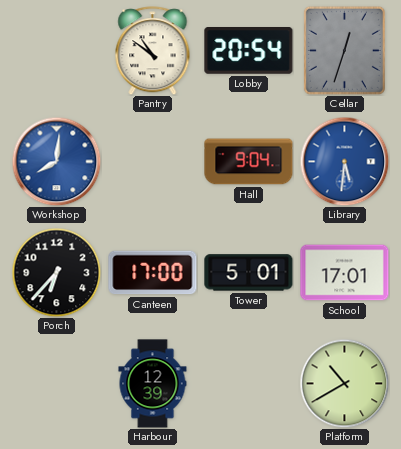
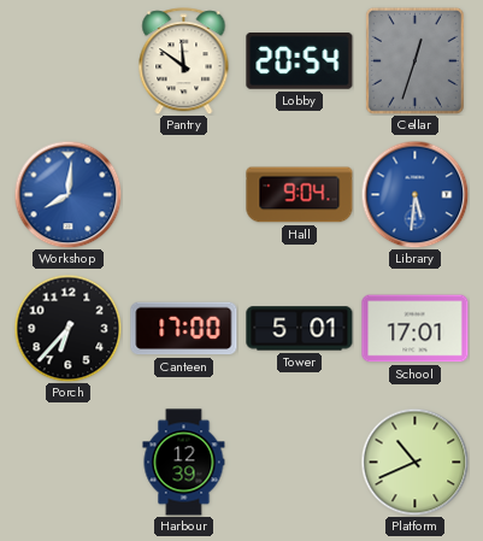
Pantry: 10:51 -> 11:51 (184, 61)
Platform: 10:40 -> 10:41 (414, 461)
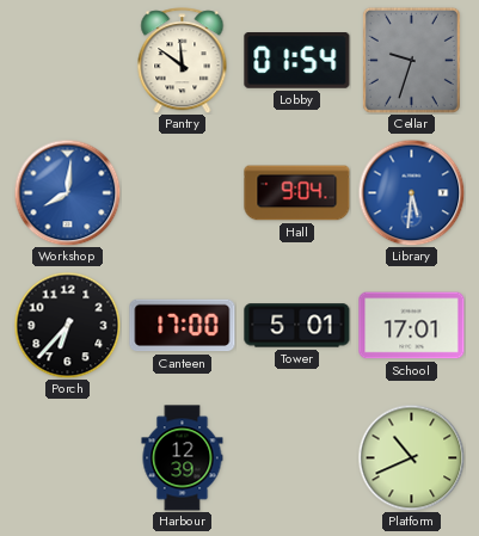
Lobby: 20:54 -> 01:54 (297, 61)
Cellar: 12:33 -> 9:33 (411, 60)
